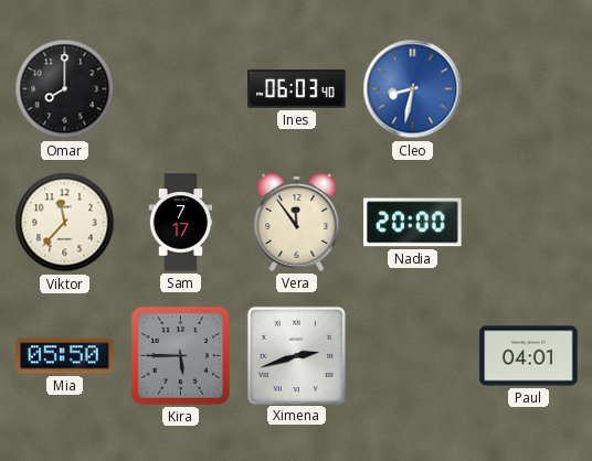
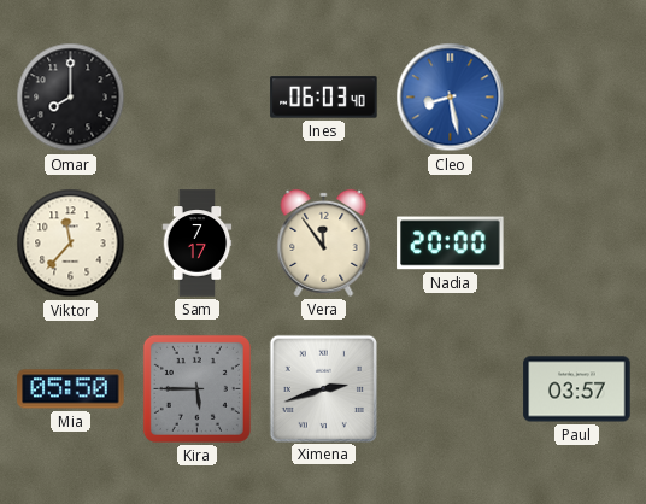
Cleo: 8:32 -> 8:28 (451, 98)
Paul: 04:01 -> 03:57 (577, 389)
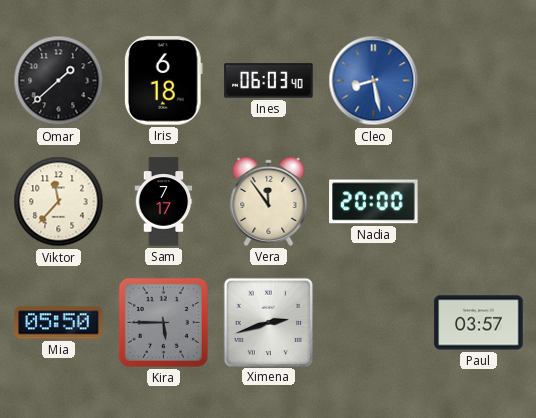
Omar: 8:00 -> 1:38 (59, 81)
Iris: none -> 6:18 (163, 81)
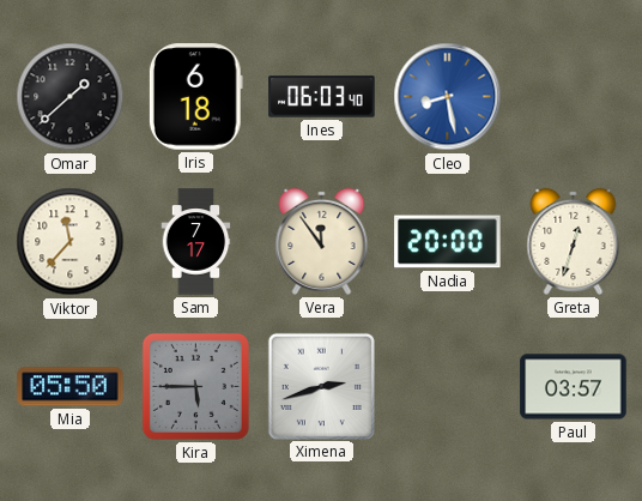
Greta: none -> 12:33 (574, 241)
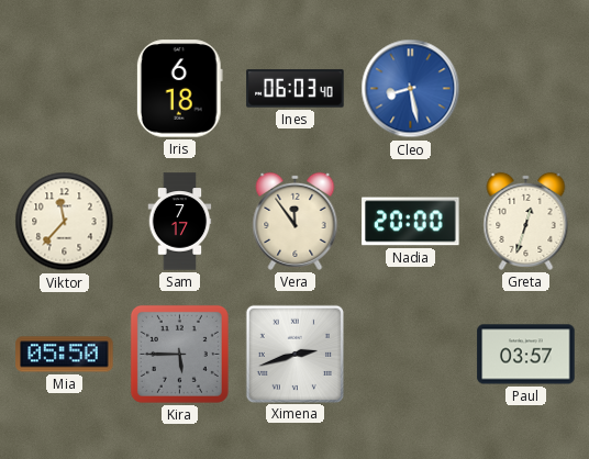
Omar: 1:38 -> none (71, 97)
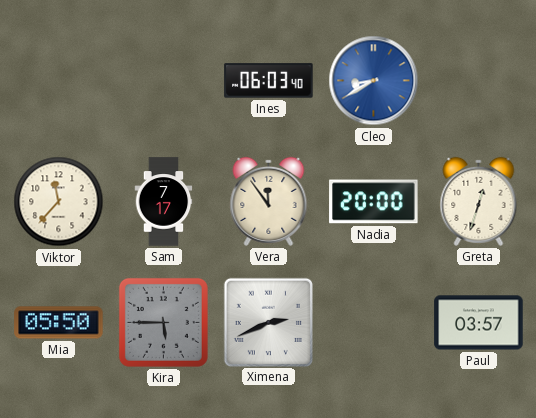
Iris: 6:18 -> none (179, 89)
Cleo: 8:28 -> 8:40 (374, 81)
Ximena: 2:42 -> 2:41 (268, 322)
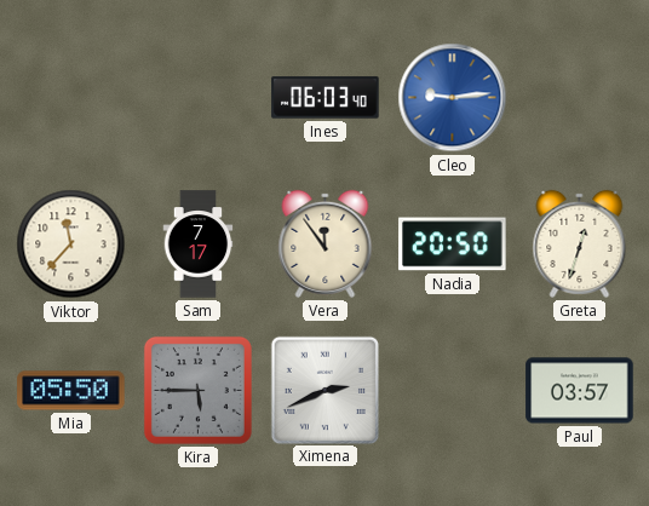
Cleo: 8:40 -> 9:14 (453, 98)
Nadia: 20:00 -> 20:50 (453, 245)
